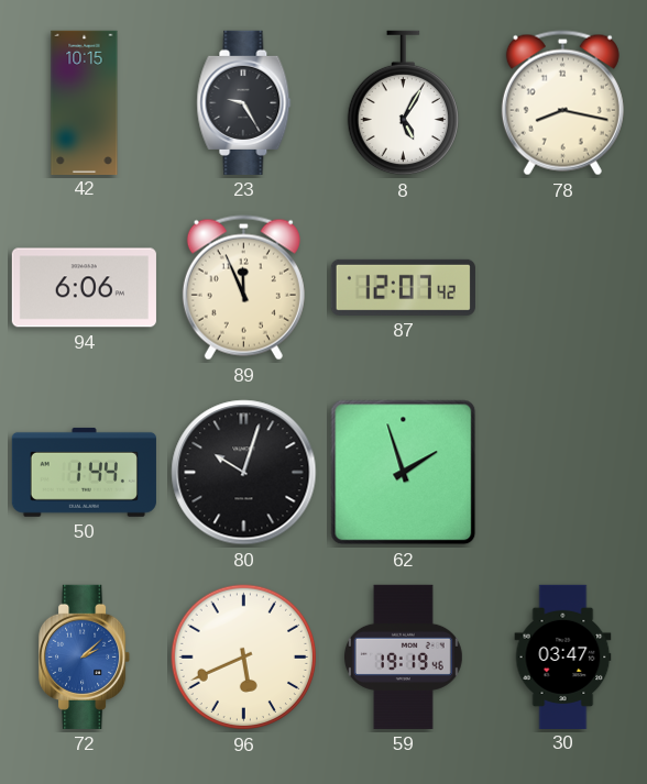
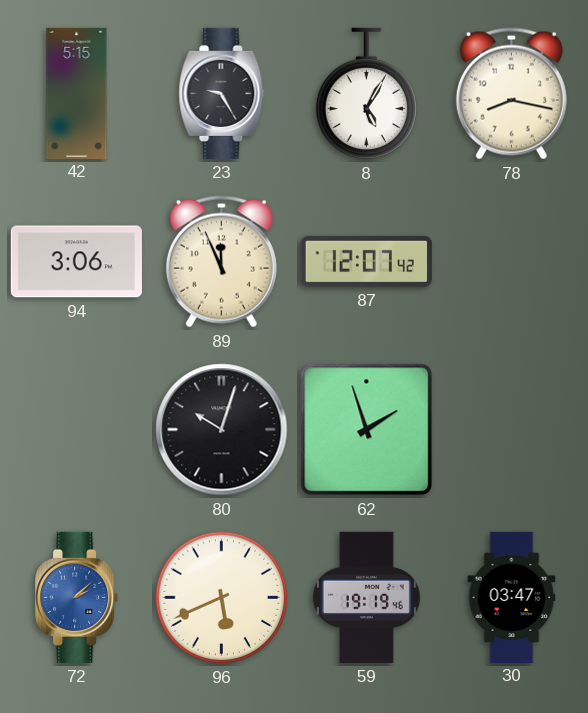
42: 10:15 -> 5:15 (77, 93)
94: 6:06 -> 3:06 (76, 262)
50: 1:44 -> none (84, 472)
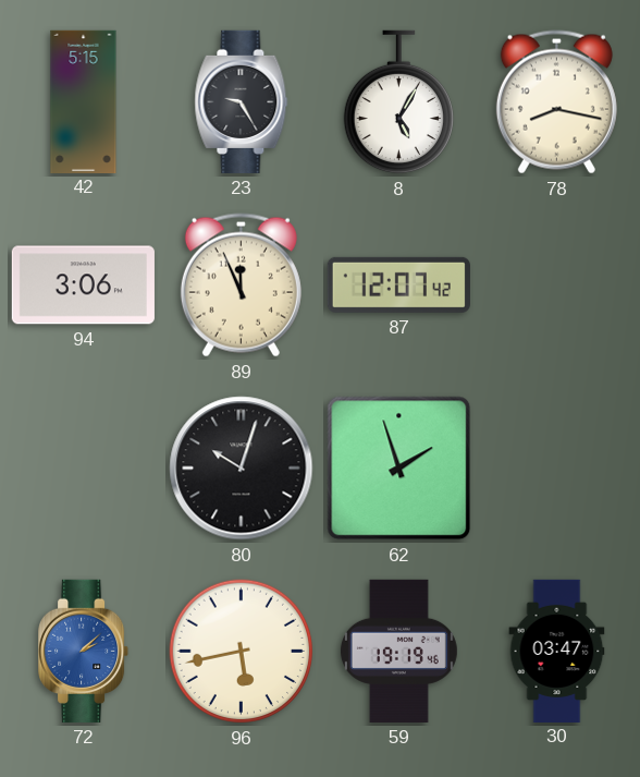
96: 5:41 -> 5:43 (242, 652)
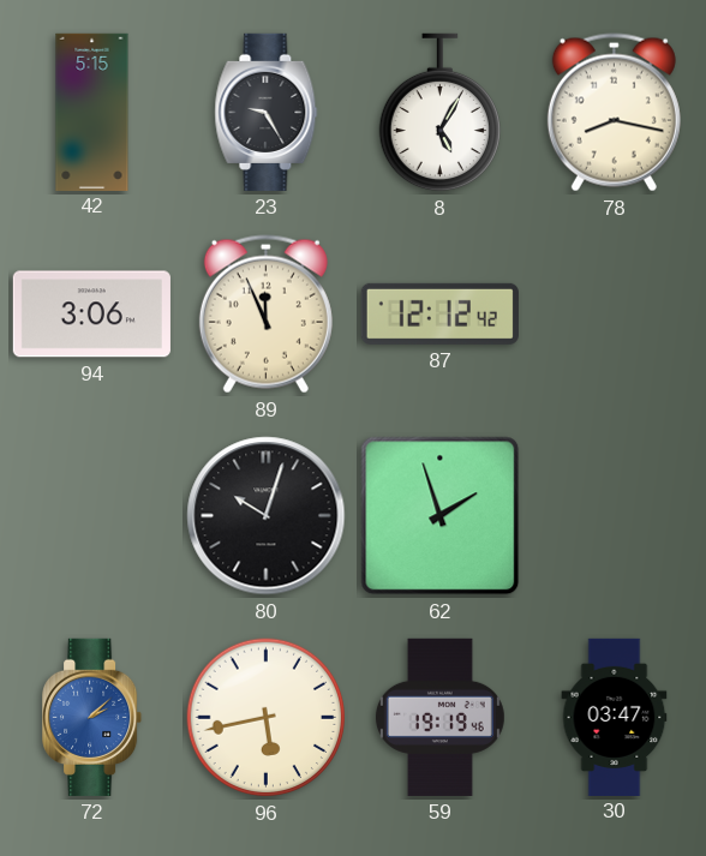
87: 12:07 -> 12:12 (439, 313)
